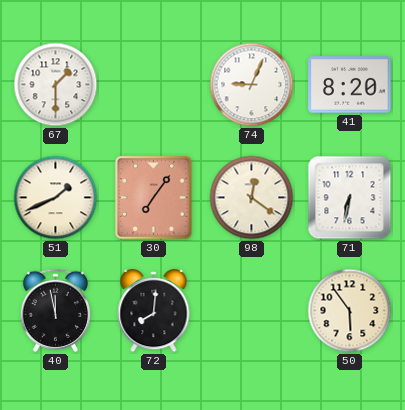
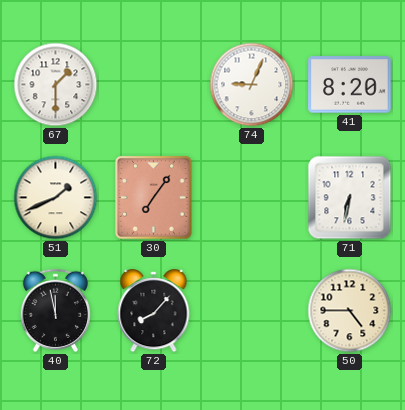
98: 12:21 -> none (252, 198)
72: 8:01 -> 8:07 (154, 311)
50: 5:54 -> 4:45 (350, 311)
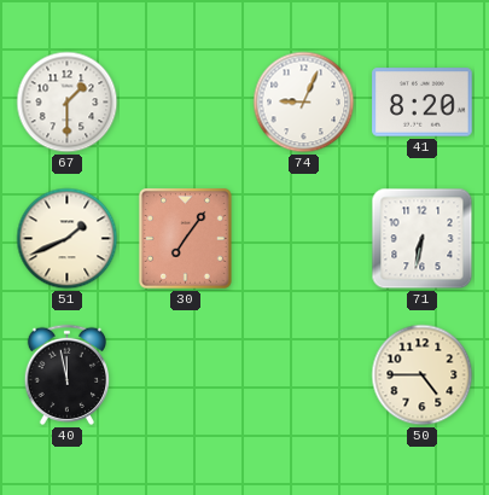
72: 8:07 -> none (154, 311)
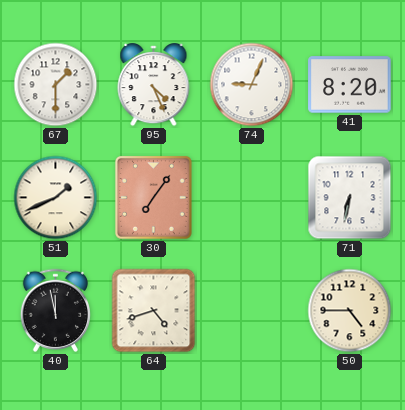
95: none -> 4:26 (154, 85)
64: none -> 4:42 (154, 311)
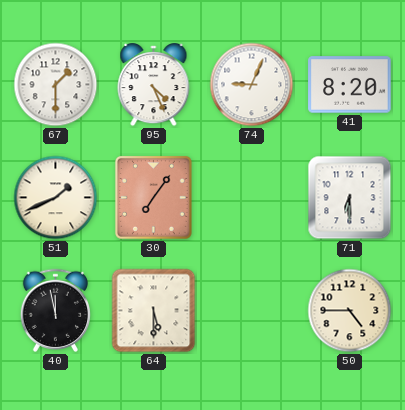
71: 6:32 -> 6:30 (350, 198)
64: 4:42 -> 5:30 (154, 311)
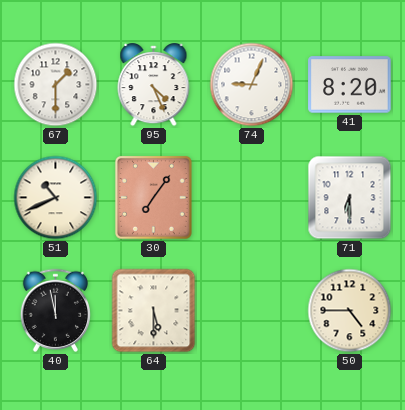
51: 1:41 -> 10:41 (56, 198)
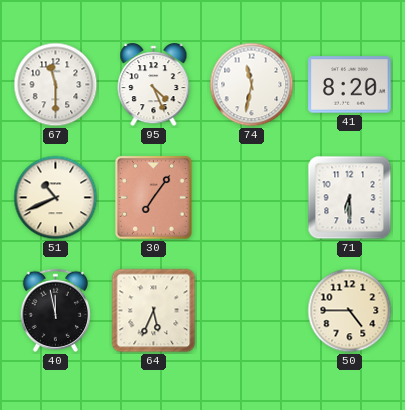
67: 1:30 -> 11:30 (56, 85)
74: 9:04 -> 11:32 (252, 85)
64: 5:30 -> 5:34 (154, 311)
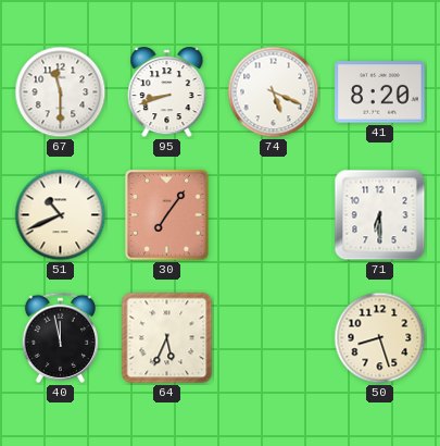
95: 4:26 -> 8:42 (167, 92)
74: 11:32 -> 5:19 (274, 92)
50: 4:45 -> 8:27 (380, 338)
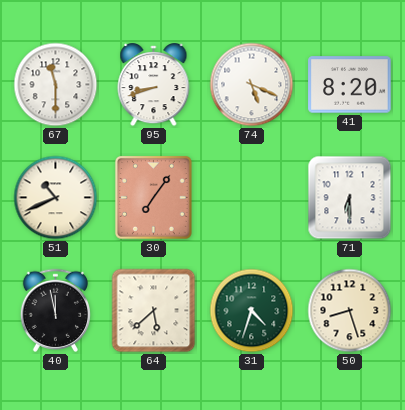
64: 5:34 -> 5:38 (154, 311)
31: none -> 4:33 (252, 311)
